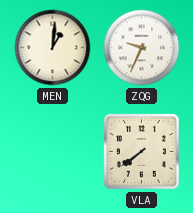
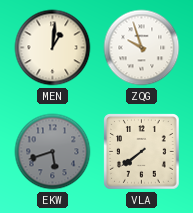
ZQG: 9:34 -> 9:57 (142, 48)
EKW: none -> 5:42 (53, 152)
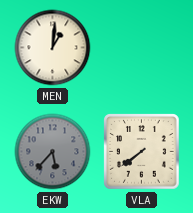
ZQG: 9:57 -> none (142, 48)
EKW: 5:42 -> 5:37 (53, 152)
